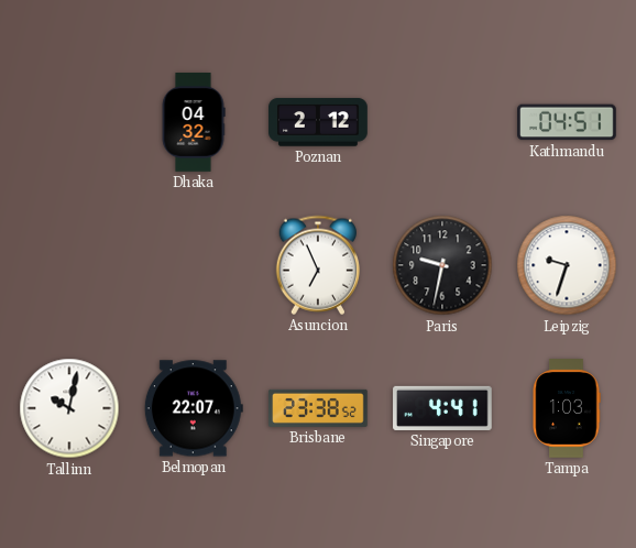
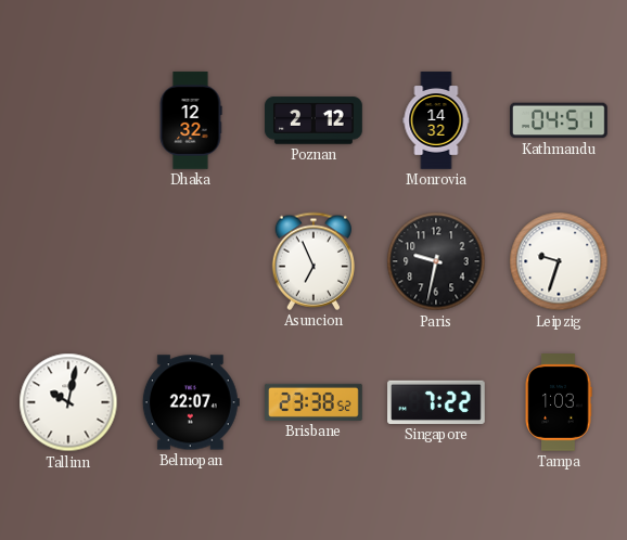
Dhaka: 04:32 -> 12:32 (191, 120)
Monrovia: none -> 14:32 (436, 120)
Singapore: 4:41 -> 7:22 (436, 402)
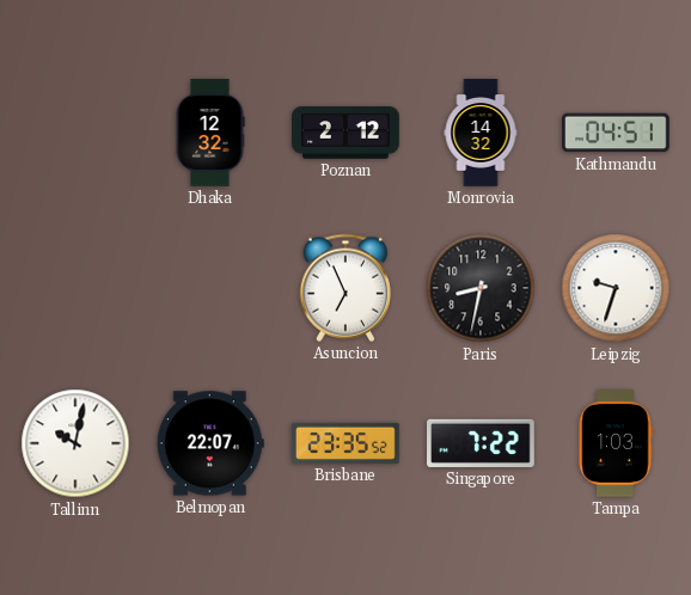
Paris: 9:32 -> 8:32 (481, 288)
Brisbane: 23:38 -> 23:35 (345, 443)
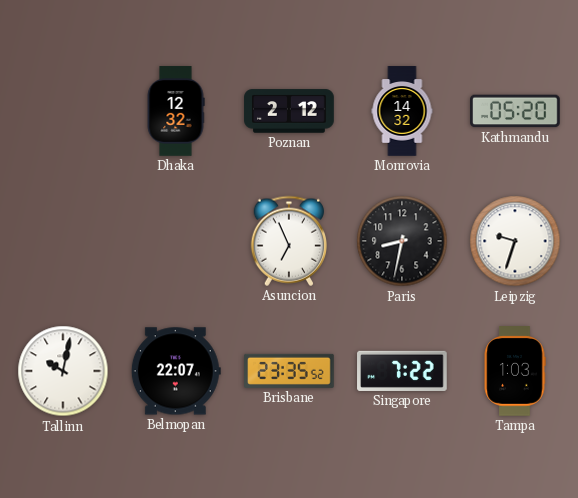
Kathmandu: 04:51 -> 05:20 (515, 111)
